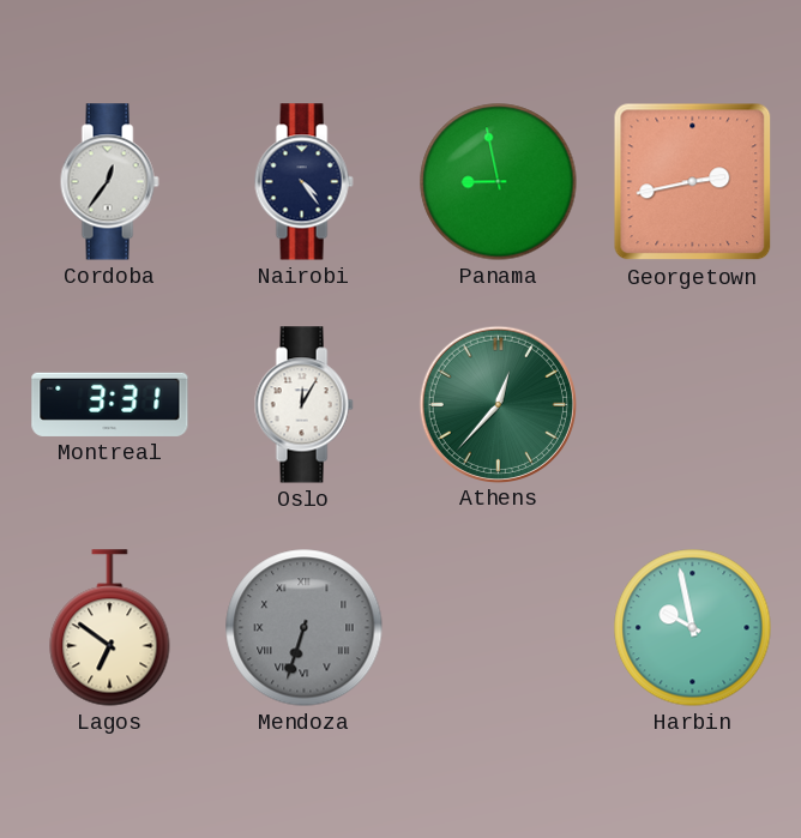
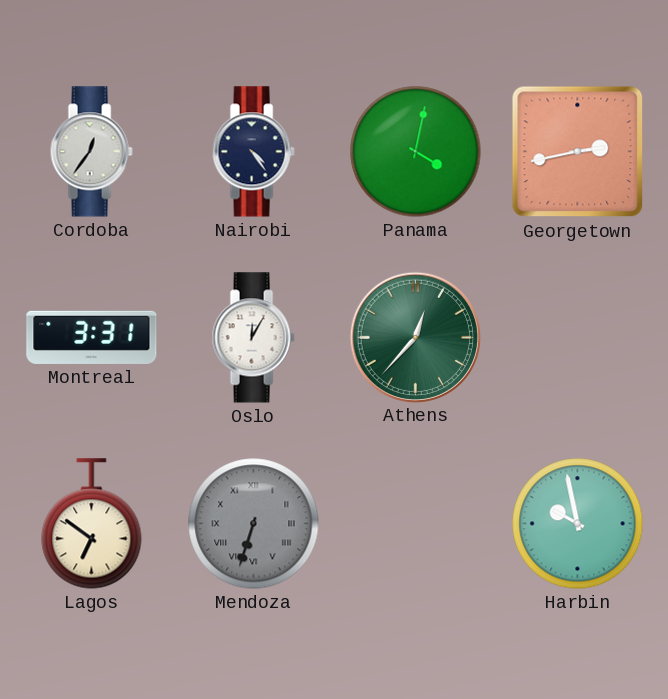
Panama: 8:58 -> 4:02 (416, 152)
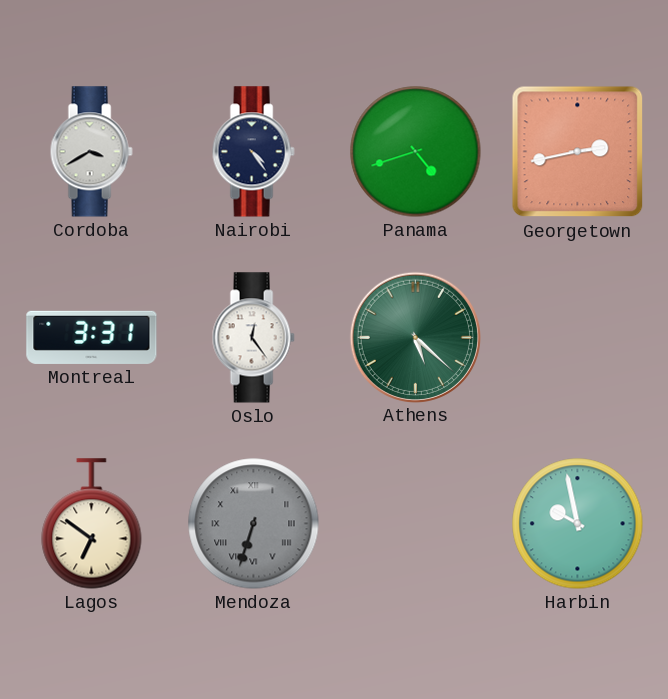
Cordoba: 12:36 -> 3:40 (91, 152)
Panama: 4:02 -> 4:42 (416, 152)
Oslo: 12:05 -> 12:24 (253, 338)
Athens: 12:37 -> 5:22 (415, 337)
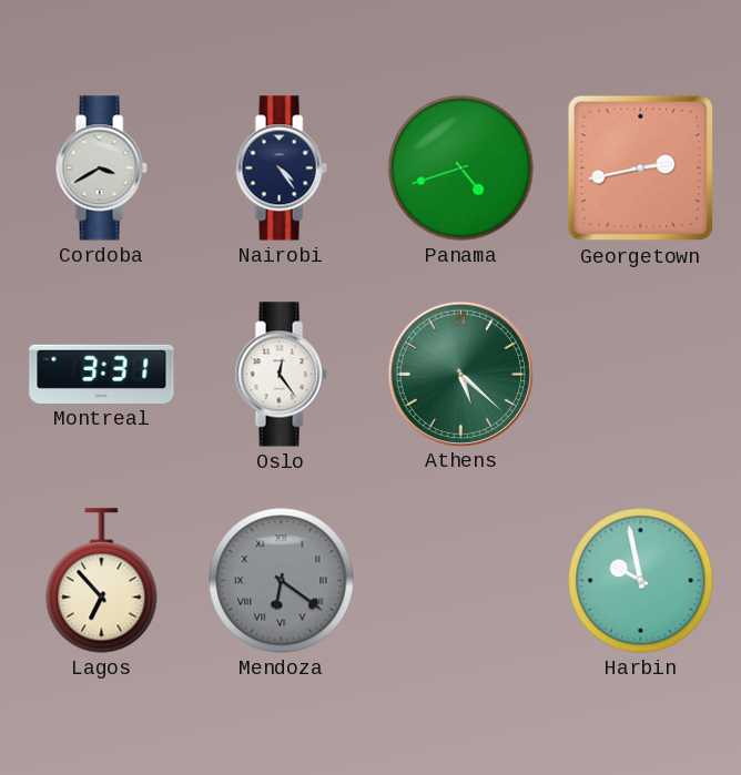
Lagos: 6:51 -> 6:53 (102, 581)
Mendoza: 6:33 -> 6:21 (282, 581)
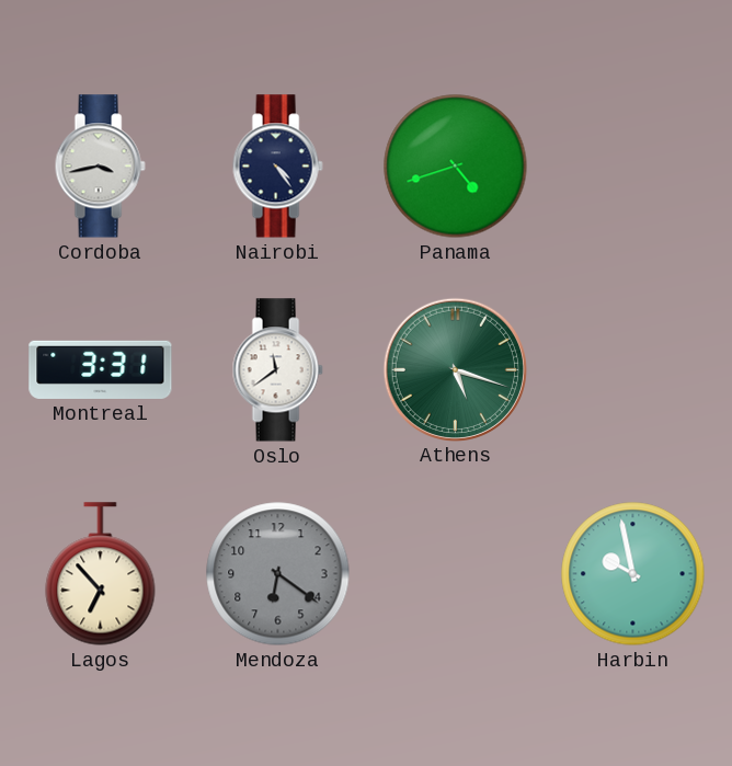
Cordoba: 3:40 -> 3:43 (100, 167)
Georgetown: 2:43 -> none (641, 169)
Oslo: 12:24 -> 11:39 (277, 370)
Athens: 5:22 -> 5:18 (455, 369)
Mendoza numerals: Roman -> Arabic (278, 574)
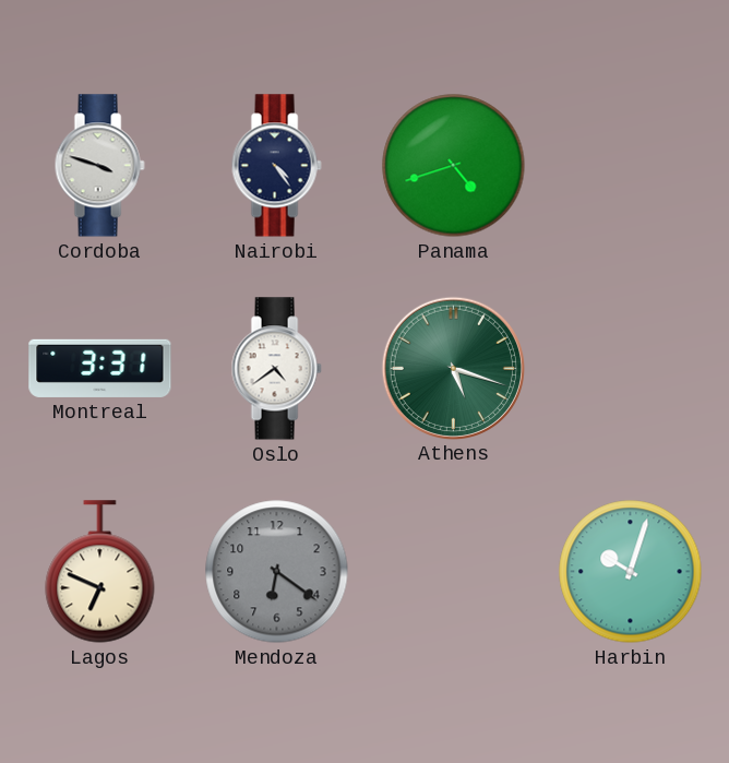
Cordoba: 3:43 -> 3:48 (99, 166)
Oslo: 11:39 -> 4:39 (276, 369)
Lagos: 6:53 -> 6:49 (100, 572)
Harbin: 9:58 -> 10:03 (631, 572)
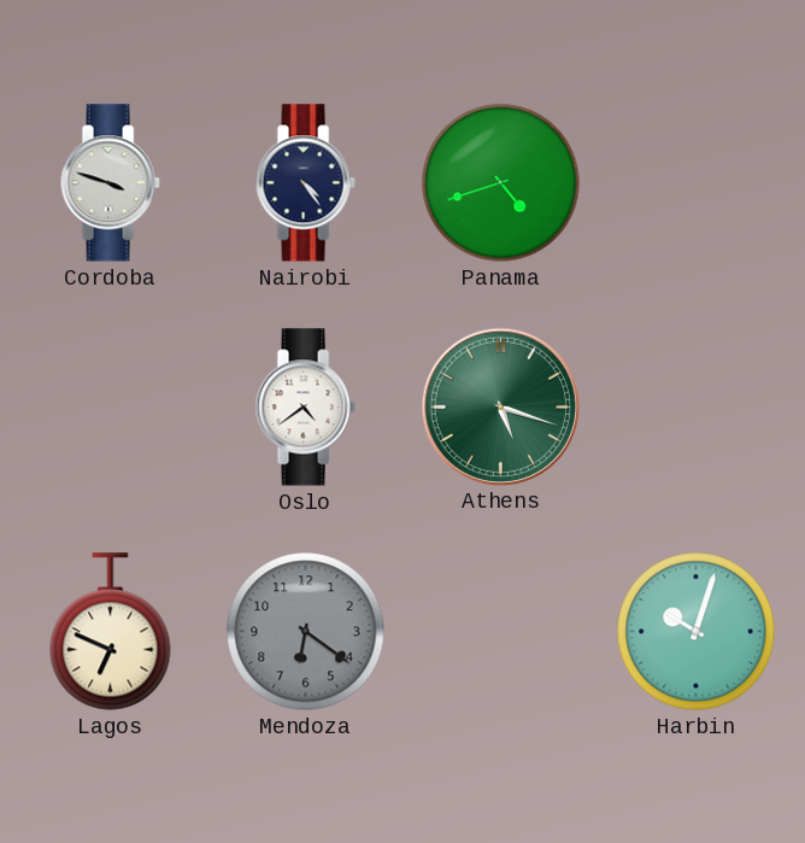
Montreal: 3:31 -> none (100, 368)
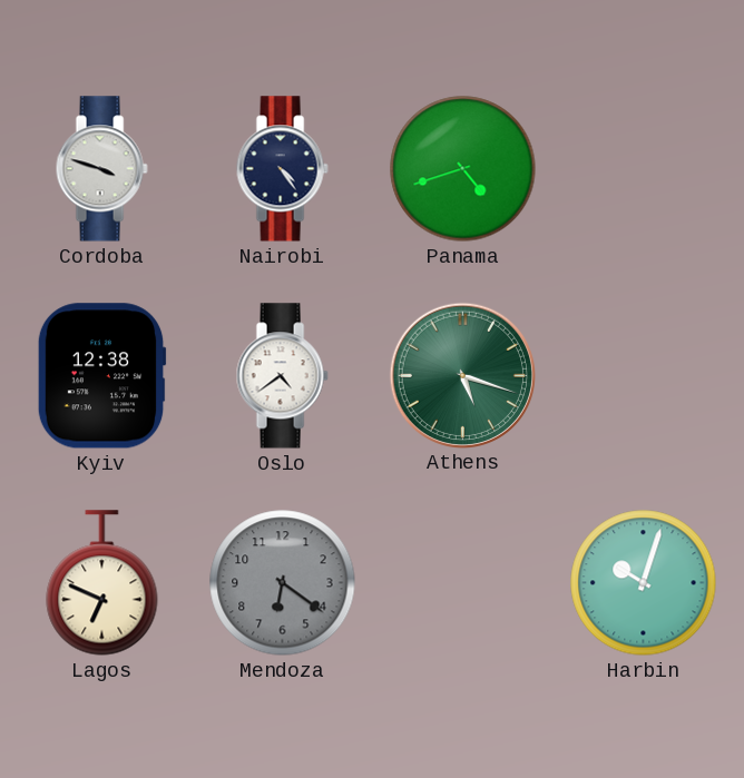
Kyiv: none -> 12:38 (101, 376)
